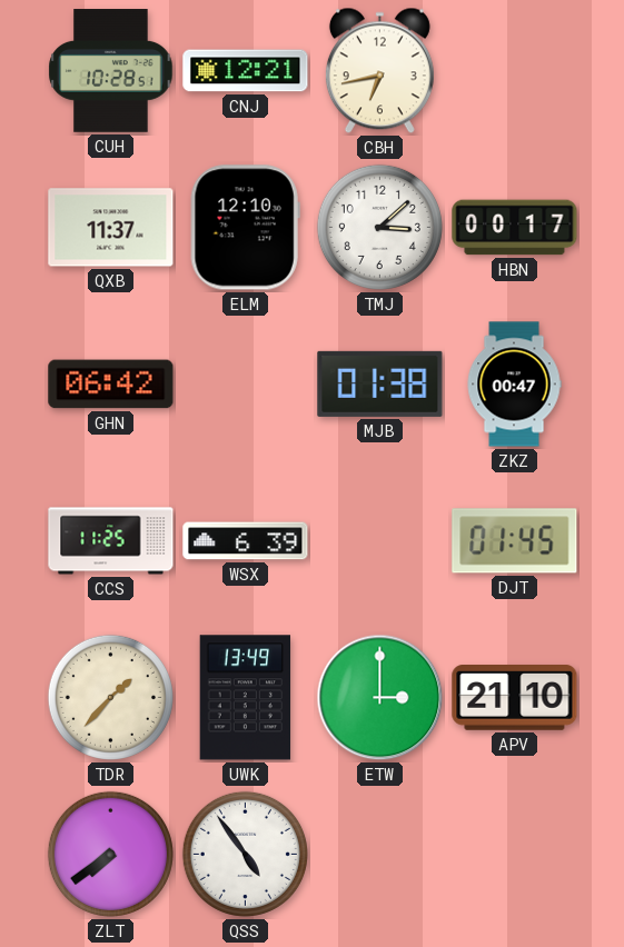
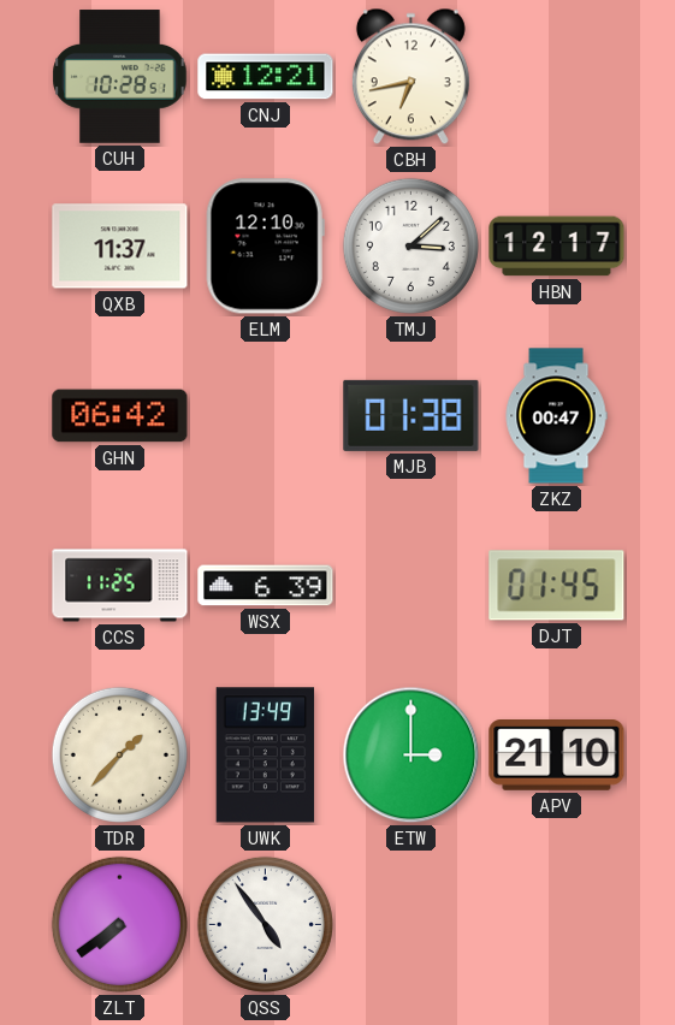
HBN: 00:17 -> 12:17 (557, 247)
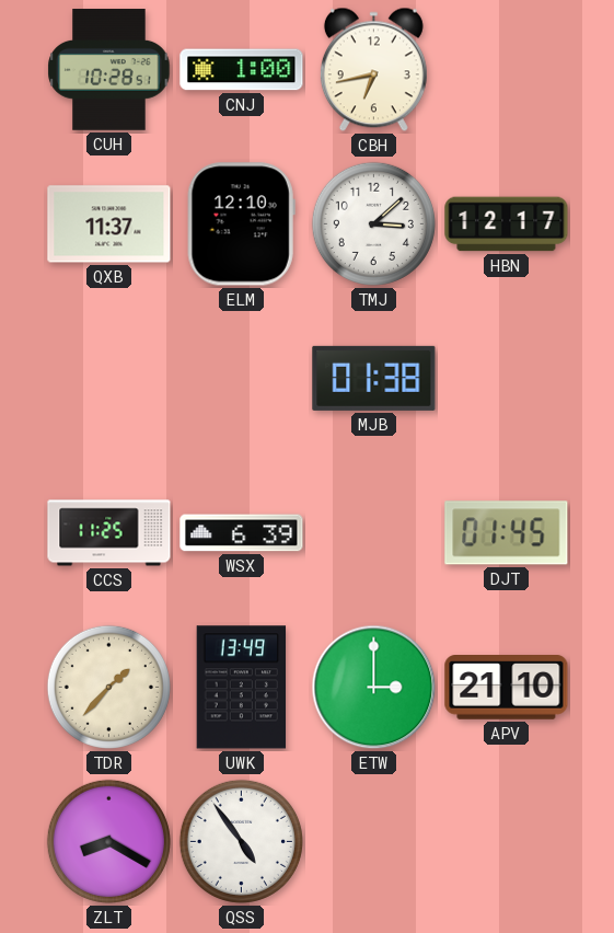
CNJ: 12:21 -> 1:00 (242, 70)
GHN: 06:42 -> none (120, 416)
ZKZ: 00:47 -> none (556, 416)
ZLT: 7:39 -> 8:20 (108, 841)
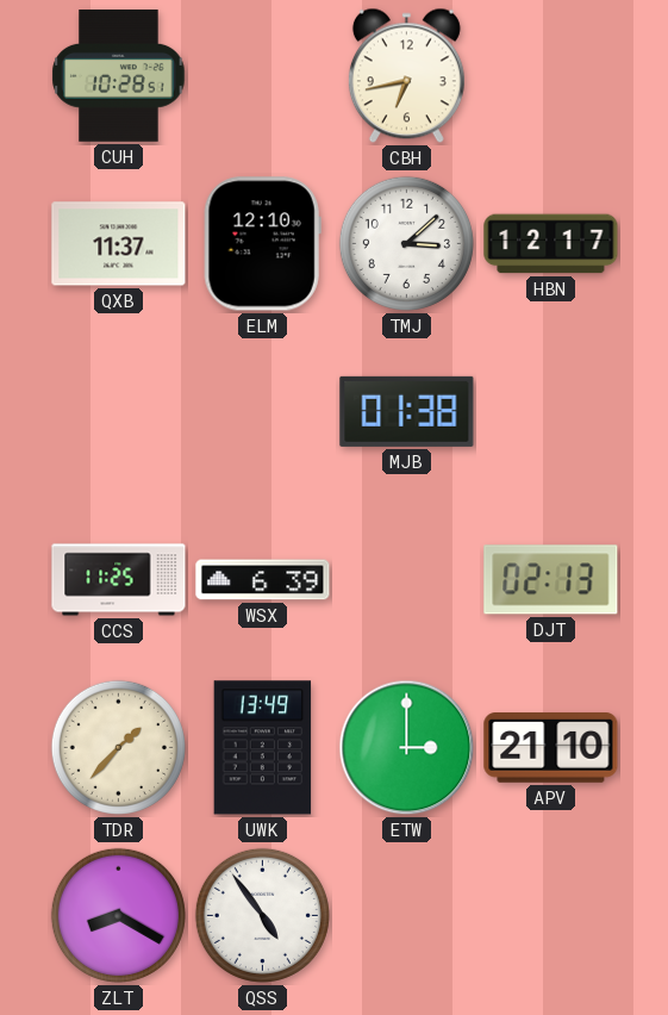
CNJ: 1:00 -> none (242, 70)
DJT: 01:45 -> 02:13 (551, 580)
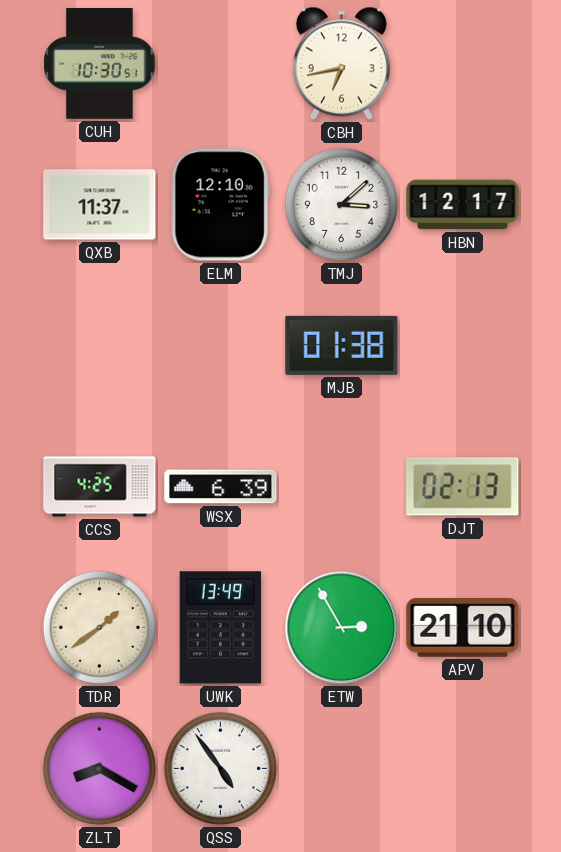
CUH: 10:28 -> 10:30 (100, 64)
CCS: 11:25 -> 4:25 (100, 487)
TDR: 1:37 -> 1:39 (99, 627)
ETW: 3:00 -> 2:55 (342, 628)
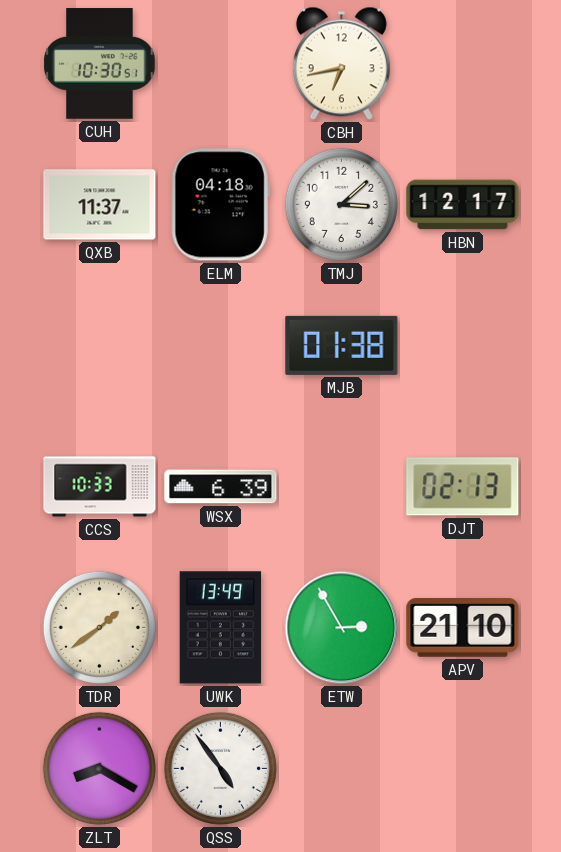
ELM: 12:10 -> 04:18 (220, 205)
CCS: 4:25 -> 10:33 (100, 487)
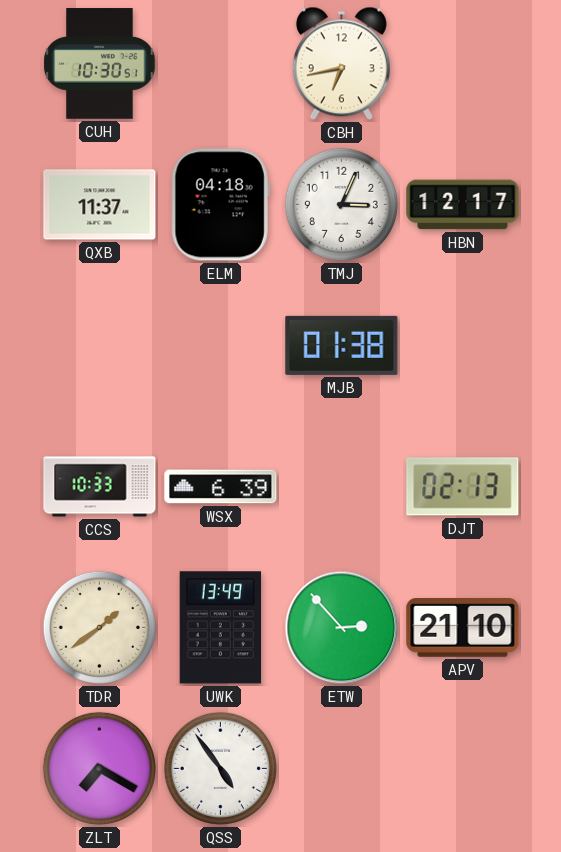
TMJ: 3:08 -> 3:04 (341, 204)
ETW: 2:55 -> 2:53 (342, 628)
ZLT: 8:20 -> 7:20 (99, 768)
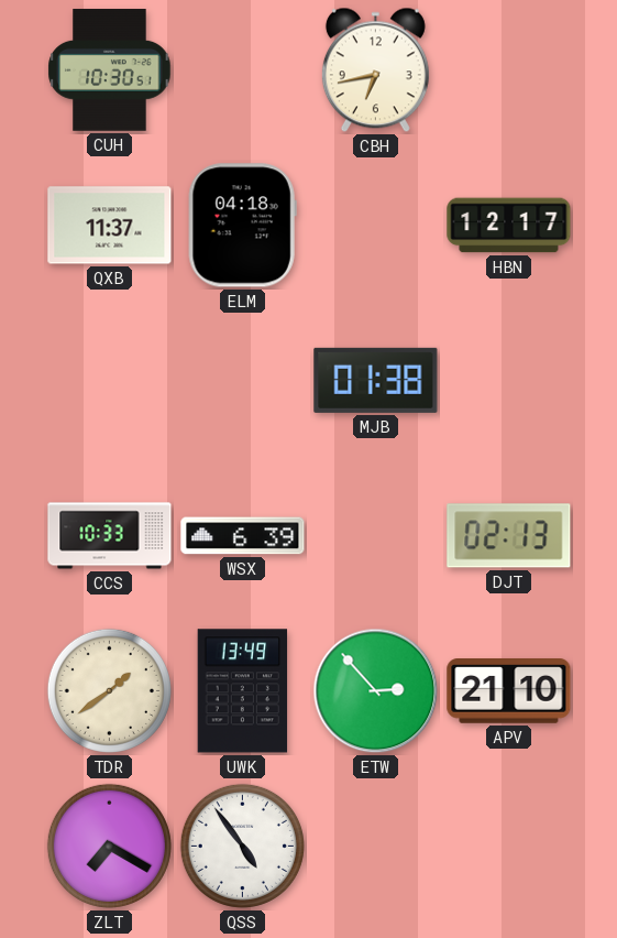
TMJ: 3:04 -> none (341, 204)
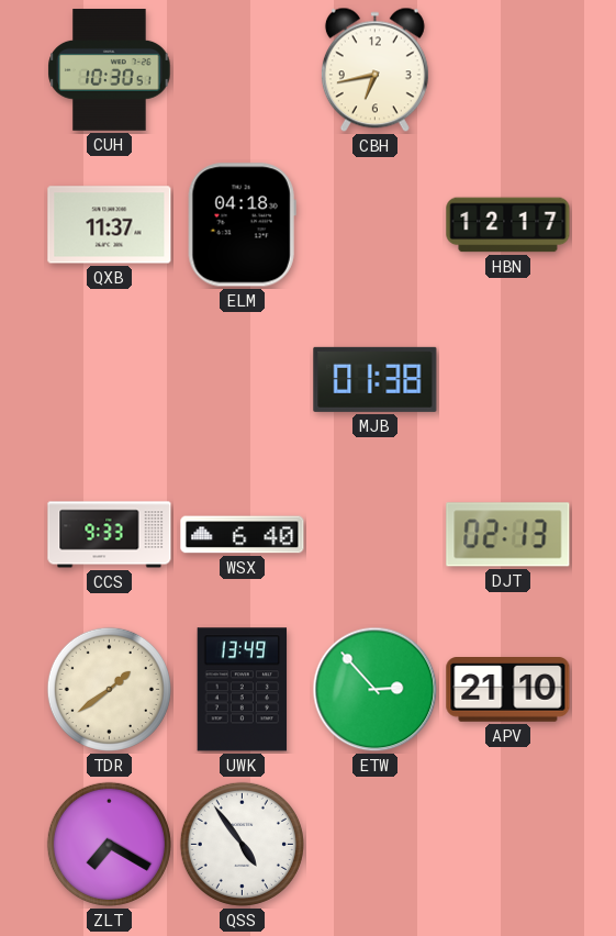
CCS: 10:33 -> 9:33 (110, 535)
WSX: 6:39 -> 6:40 (243, 535)
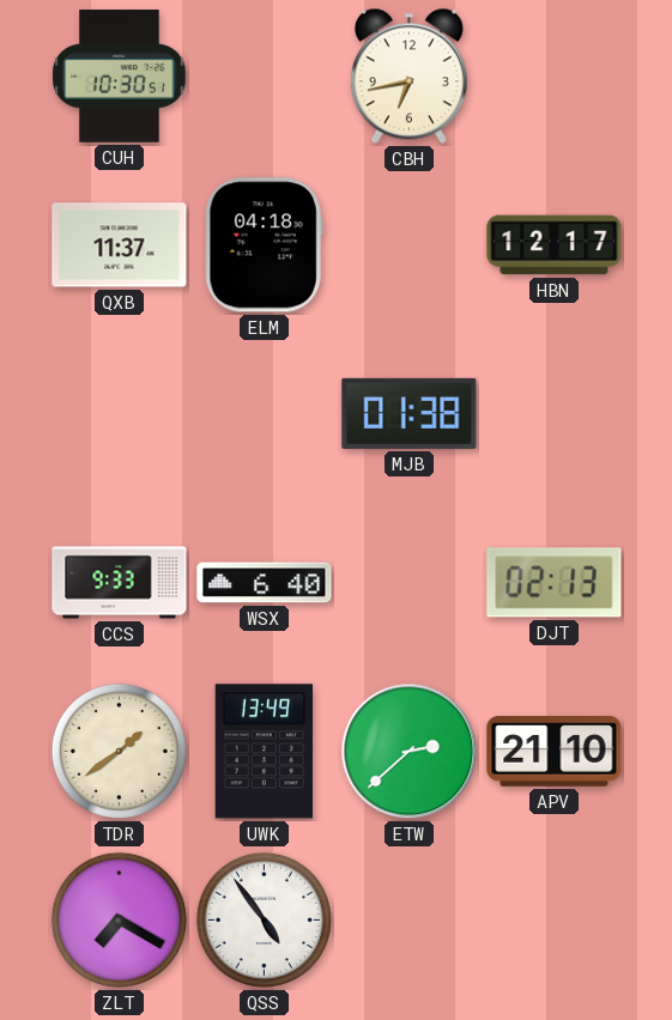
ETW: 2:53 -> 2:38 (410, 752)
